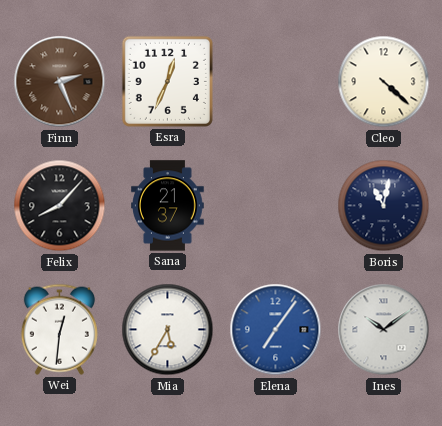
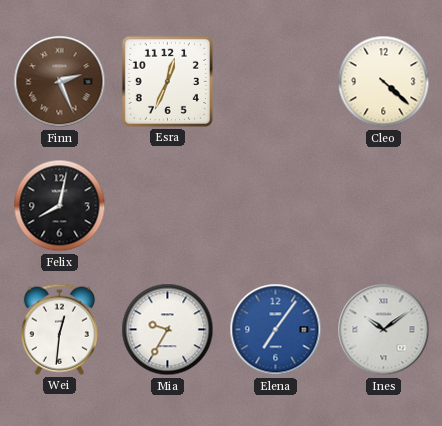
Felix: 8:07 -> 8:02 (60, 206)
Sana: 21:37 -> none (168, 206)
Boris: 11:02 -> none (384, 206)
Mia: 5:35 -> 9:35 (168, 330)
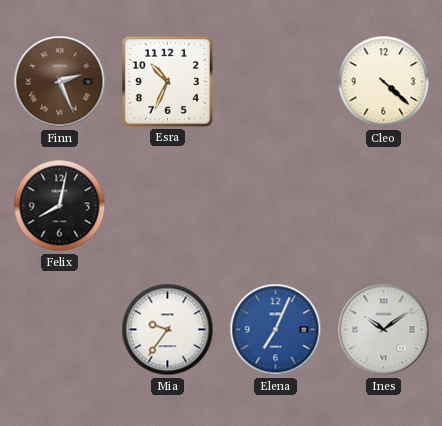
Esra: 12:34 -> 10:34 (167, 81)
Wei: 12:31 -> none (59, 329)
Mia: 9:35 -> 9:36 (168, 330)
Elena: 7:06 -> 7:04 (276, 330)
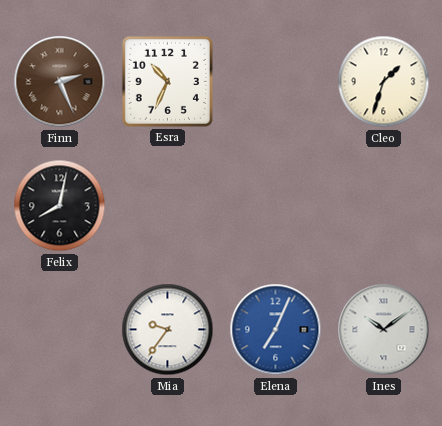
Cleo: 4:22 -> 1:33 (384, 82)
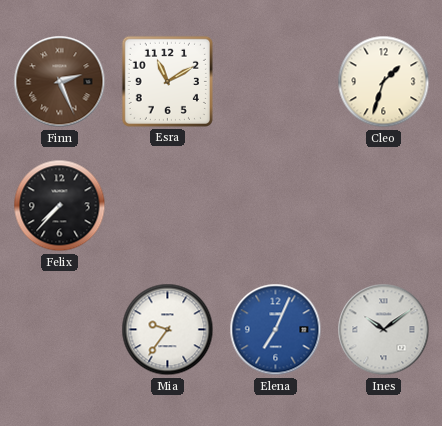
Esra: 10:34 -> 11:10 (167, 81)
Felix: 8:02 -> 7:37 (60, 206)
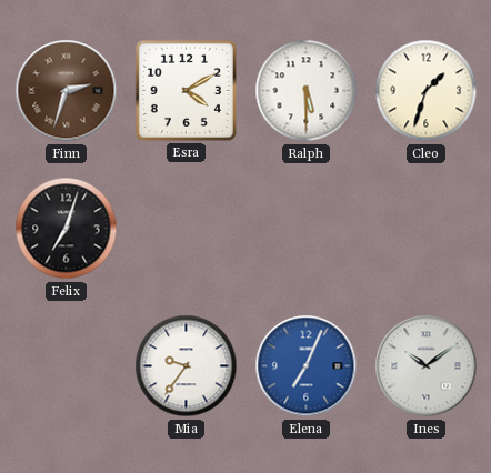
Finn: 2:26 -> 2:33 (67, 91)
Esra: 11:10 -> 4:10 (186, 90)
Ralph: none -> 5:30 (307, 91)
Felix: 7:37 -> 7:03 (67, 229)
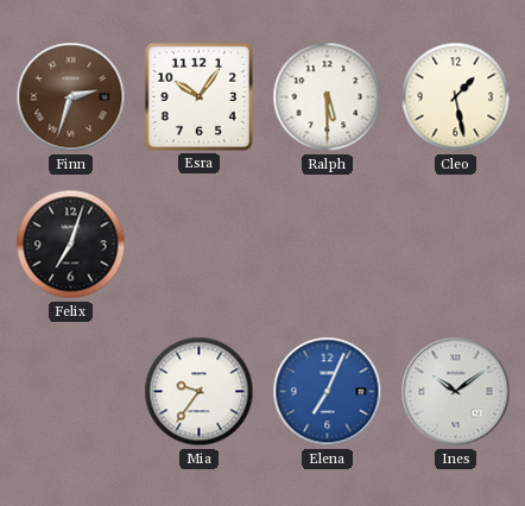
Esra: 4:10 -> 10:06 (198, 96)
Cleo: 1:33 -> 1:28 (456, 97)
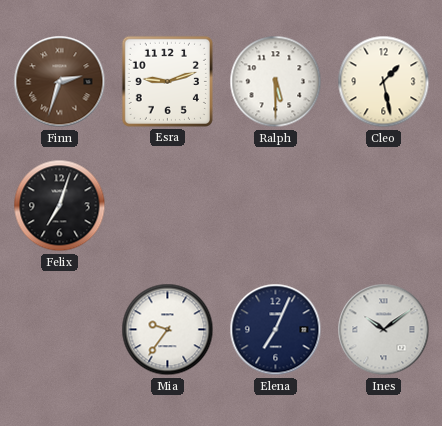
Esra: 10:06 -> 9:12 (167, 81)
Elena dial: blue -> navy (276, 330)
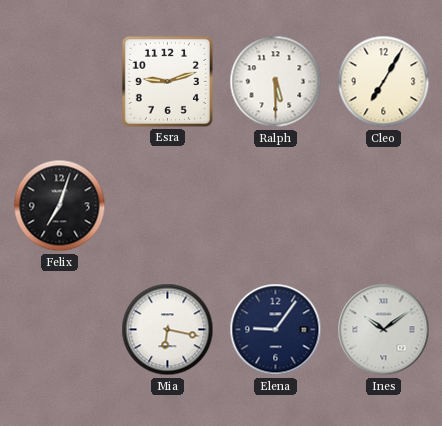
Finn: 2:33 -> none (60, 82)
Cleo: 1:28 -> 7:05 (384, 82)
Mia: 9:36 -> 6:17 (168, 330)
Elena: 7:04 -> 9:06 (276, 330)
